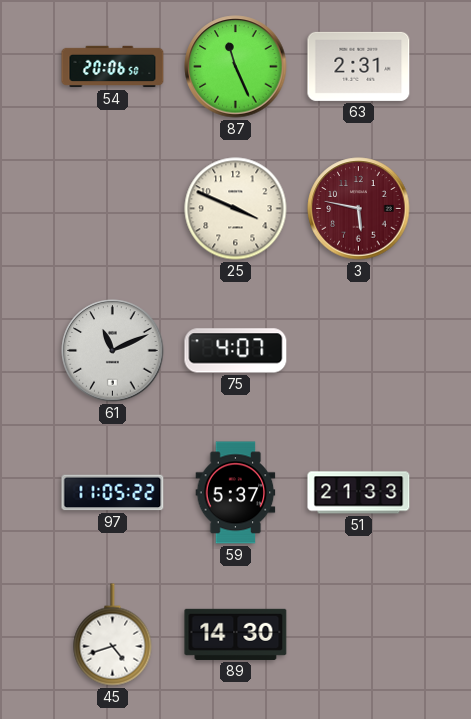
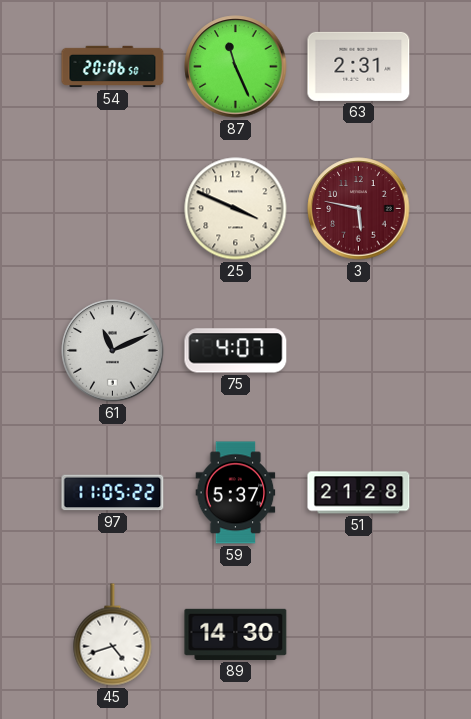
51: 21:33 -> 21:28 (359, 493)
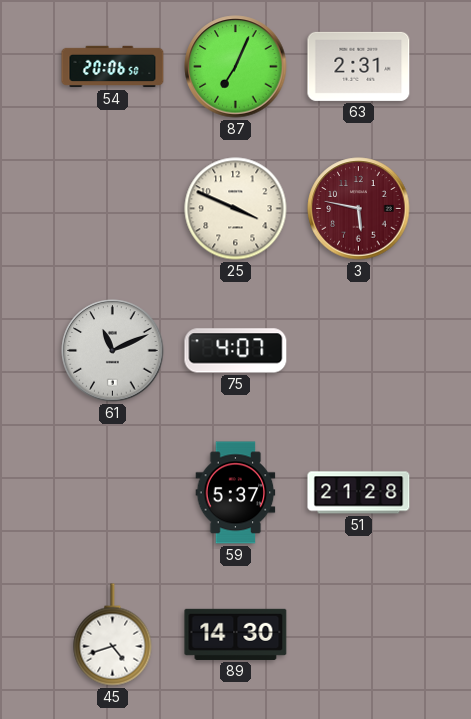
87: 11:26 -> 7:04 (236, 67)
97: 11:05 -> none (113, 493)
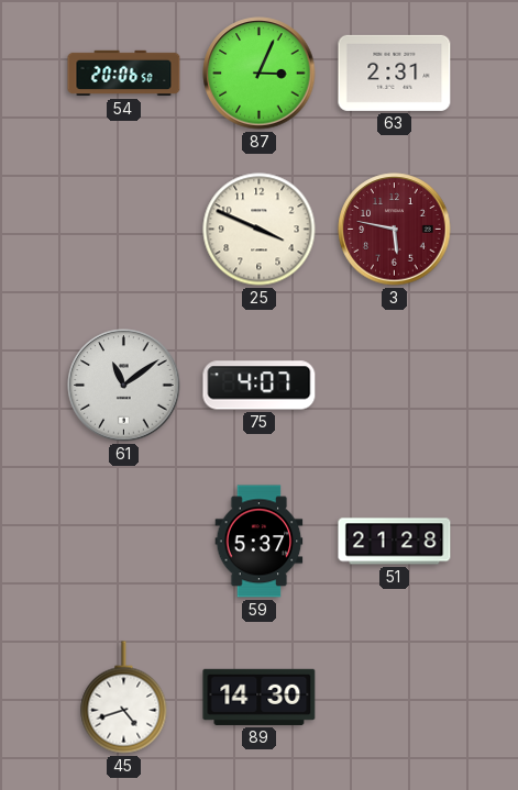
87: 7:04 -> 3:04 (260, 74)
61: 11:11 -> 11:09 (124, 386)
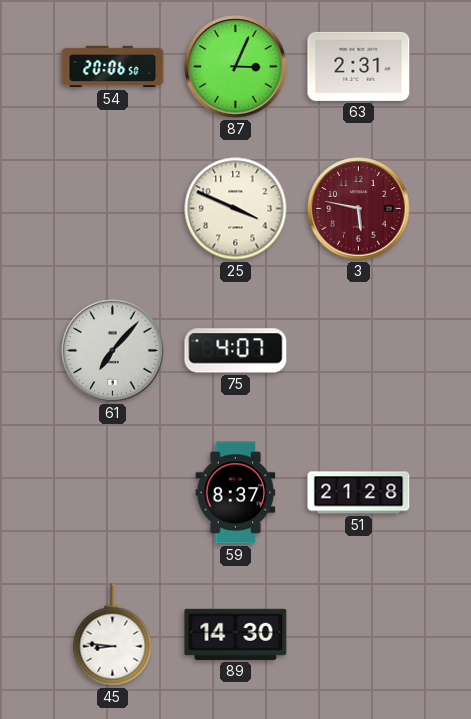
61: 11:09 -> 7:07 (113, 351)
59: 5:37 -> 8:37 (236, 493)
45: 4:42 -> 8:46 (113, 635)
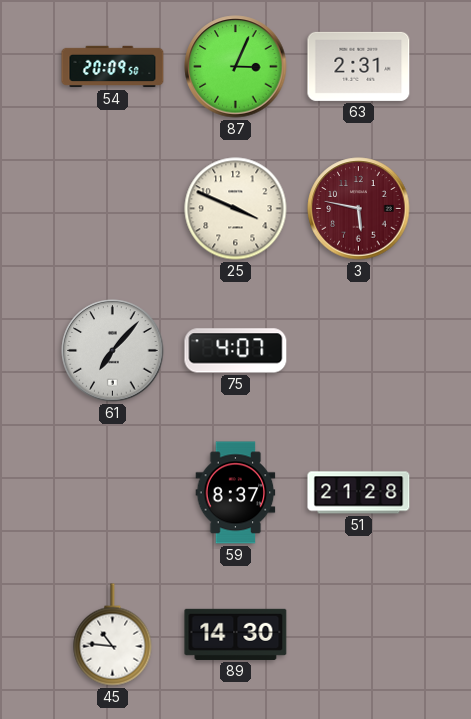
54: 20:06 -> 20:09 (113, 67)
45: 8:46 -> 10:46 (113, 635)
